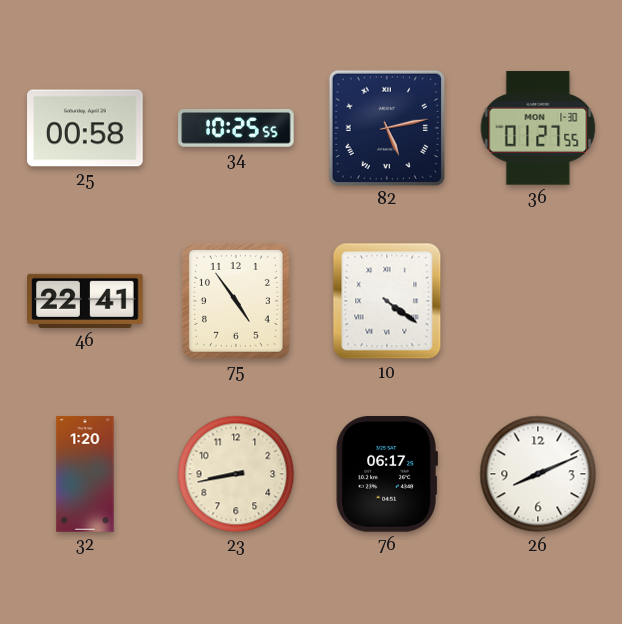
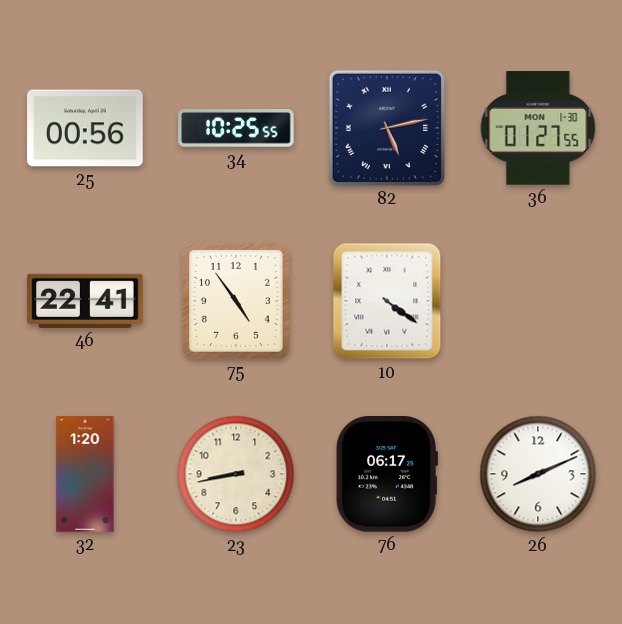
25: 00:58 -> 00:56 (85, 128)
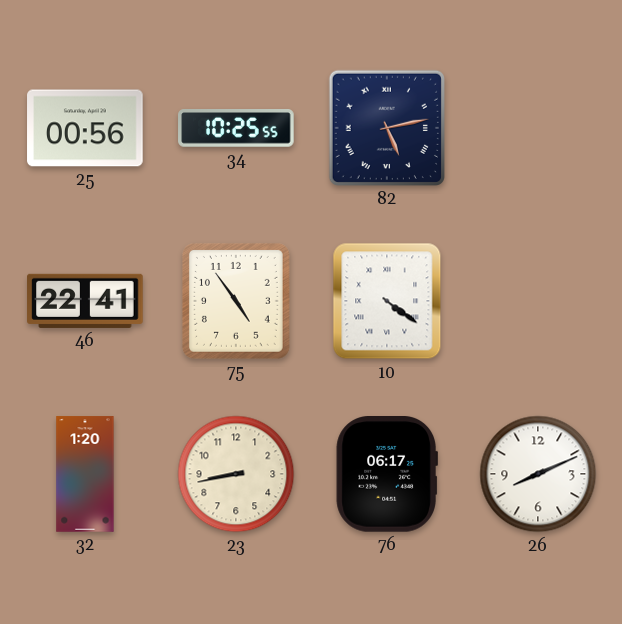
36: 01:27 -> none (538, 128)
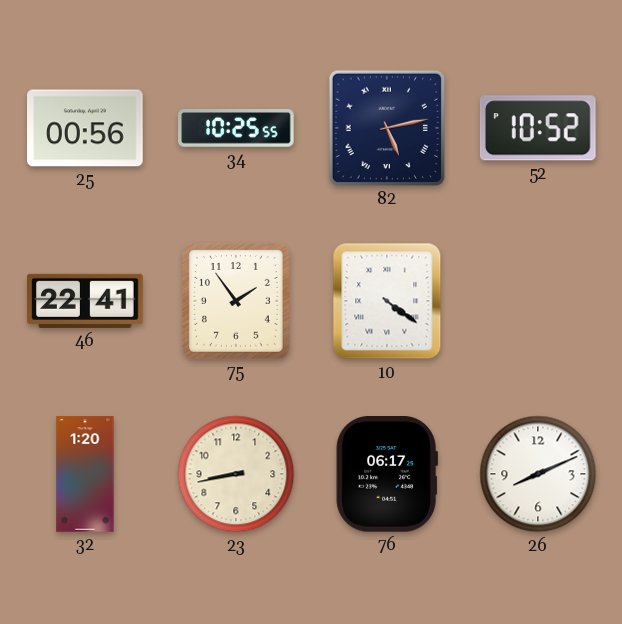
52: none -> 10:52 (538, 128)
75: 4:54 -> 1:54 (236, 301)
